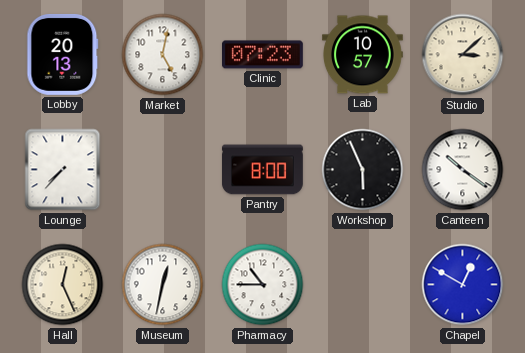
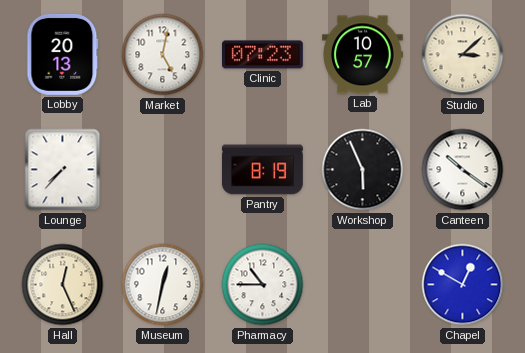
Pantry: 8:00 -> 8:19 (263, 170)
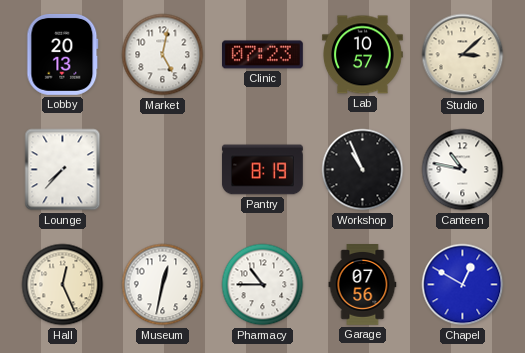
Workshop: 5:56 -> 10:56 (363, 170)
Canteen: 10:21 -> 10:47 (463, 170)
Garage: none -> 07:56 (363, 285)
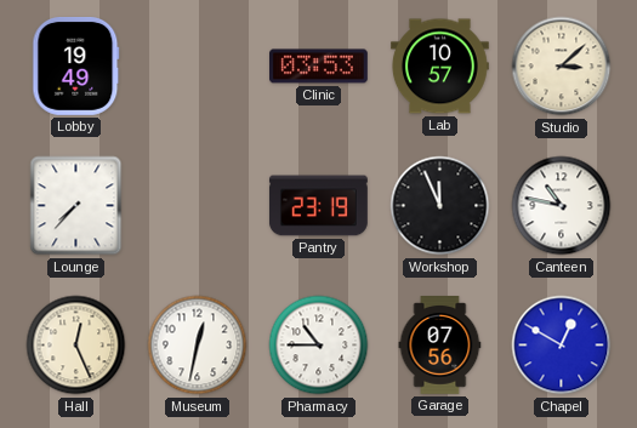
Lobby: 20:13 -> 19:49 (76, 65)
Market: 5:02 -> none (163, 55)
Clinic: 07:23 -> 03:53 (319, 67)
Pantry: 8:19 -> 23:19 (319, 206)
Workshop: 10:56 -> 11:56 (440, 206)
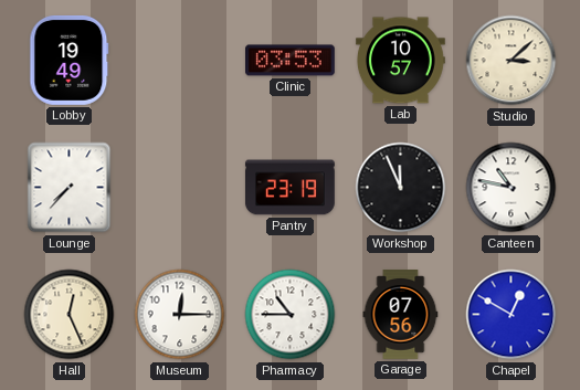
Museum: 12:32 -> 12:15 (180, 315)
